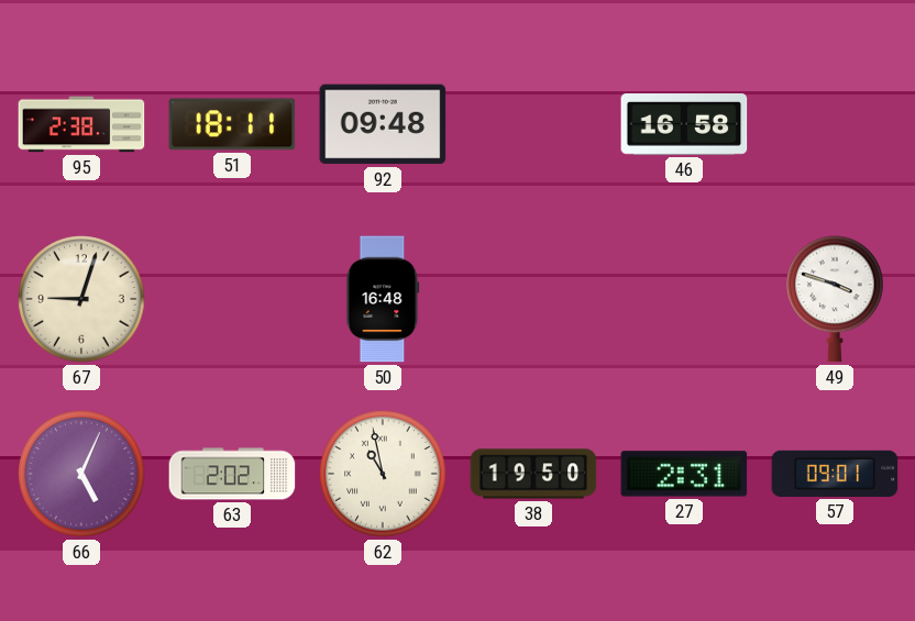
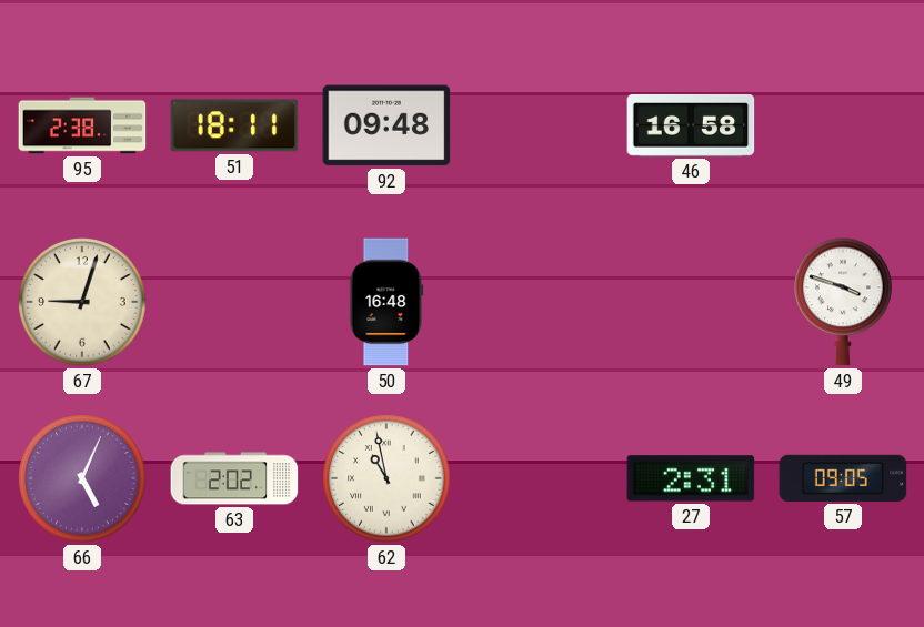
38: 19:50 -> none (533, 474)
57: 09:01 -> 09:05 (843, 478)
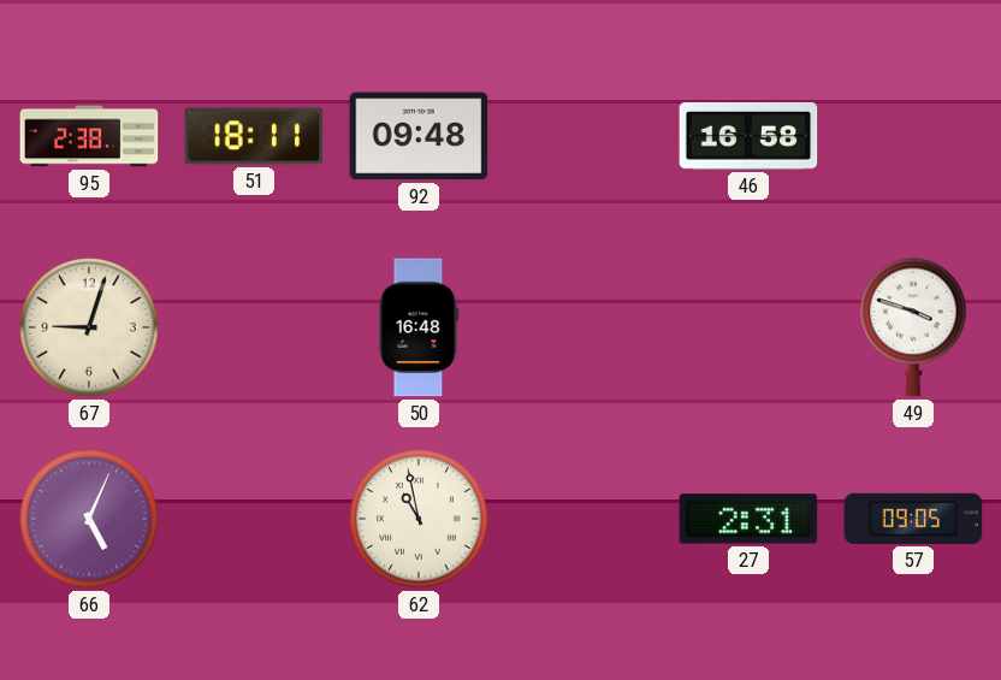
63: 2:02 -> none (234, 478)
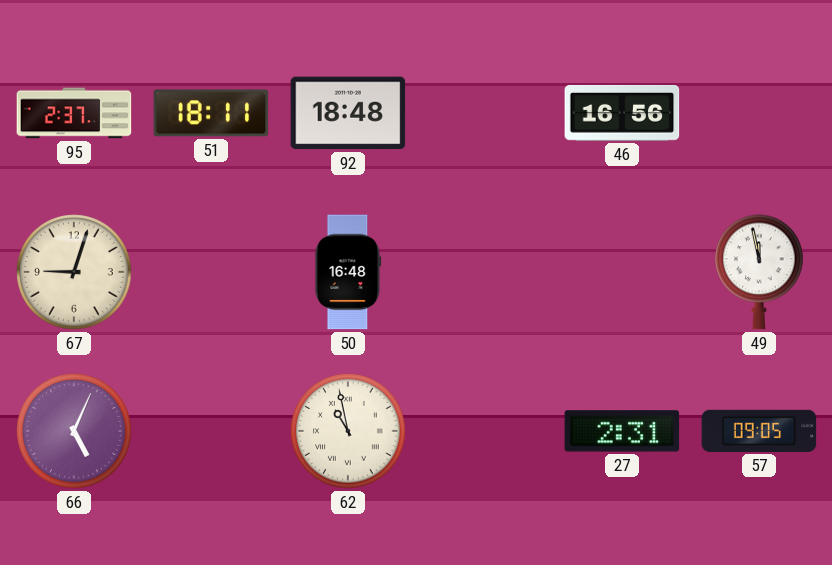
95: 2:38 -> 2:37 (74, 113)
92: 09:48 -> 18:48 (348, 113)
46: 16:58 -> 16:56 (622, 113)
49: 3:48 -> 11:58 (759, 272)
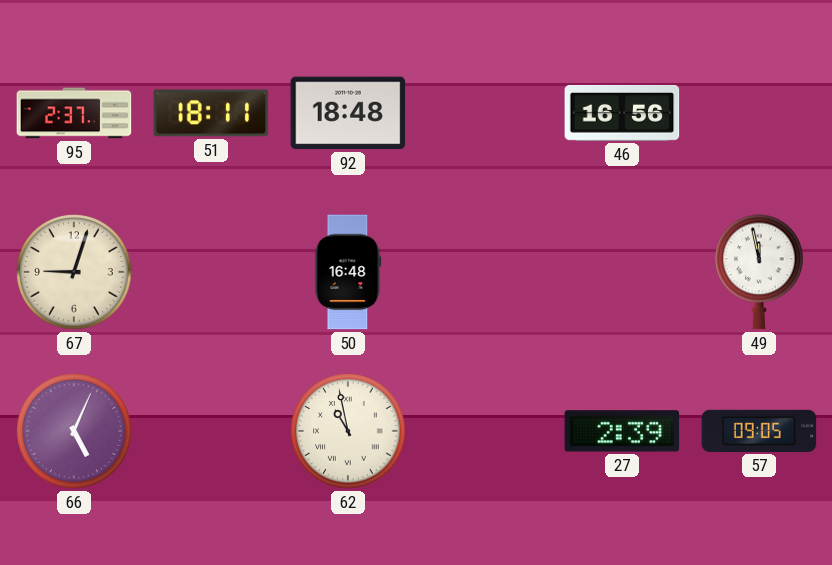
27: 2:31 -> 2:39 (622, 431)
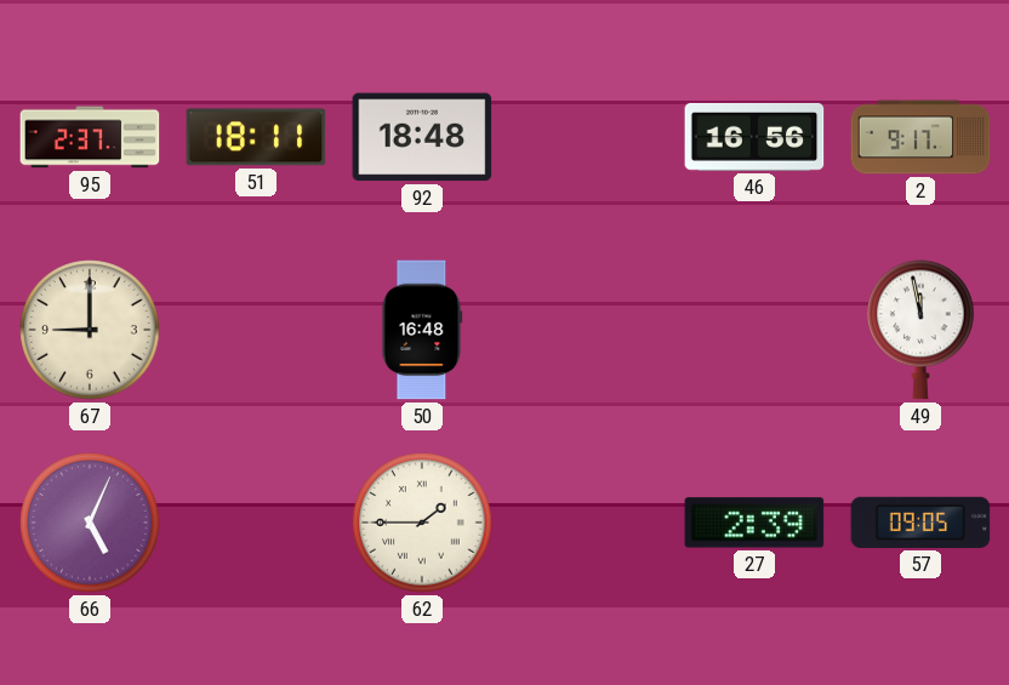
2: none -> 9:17 (920, 137)
67: 9:03 -> 9:00 (90, 330)
62: 10:58 -> 1:45 (422, 523)
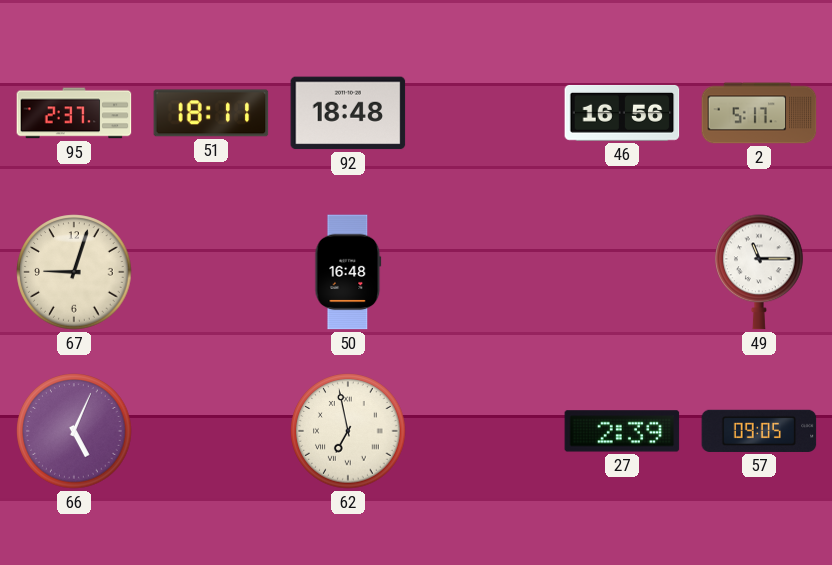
2: 9:17 -> 5:17 (759, 113)
67: 9:00 -> 9:03 (74, 272)
49: 11:58 -> 11:15 (759, 272)
62: 1:45 -> 6:58 (348, 431)
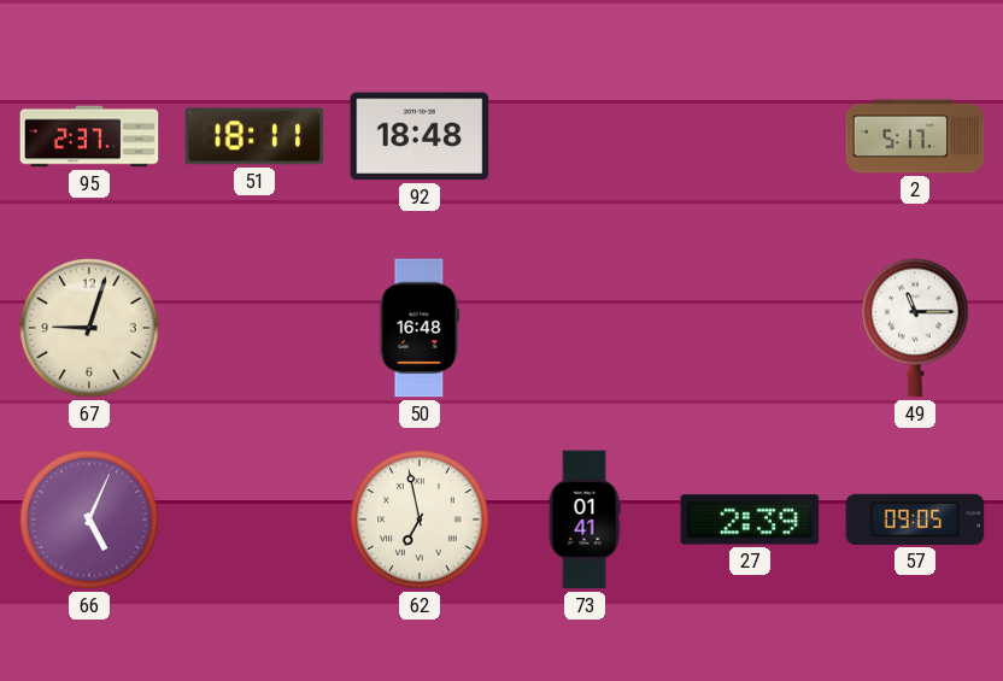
46: 16:56 -> none (622, 113)
73: none -> 01:41 (585, 519)
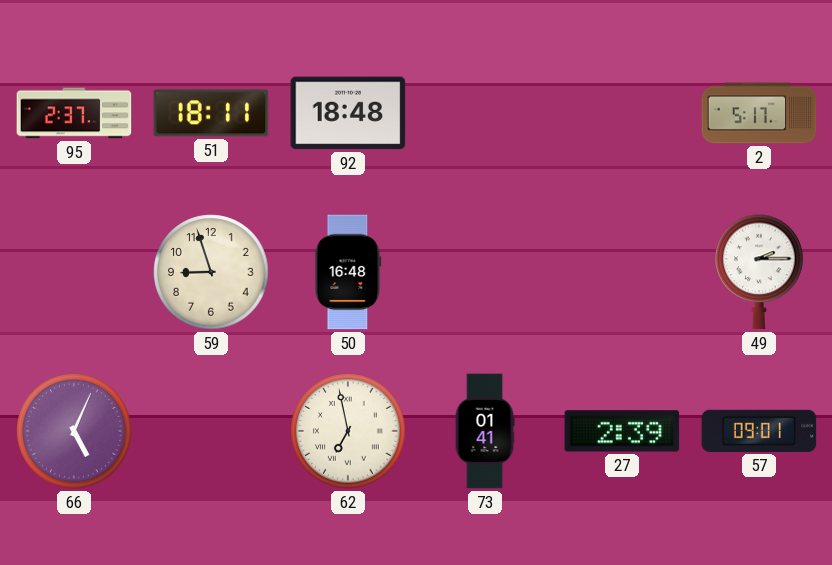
67: 9:03 -> none (89, 328)
59: none -> 8:57 (211, 272)
49: 11:15 -> 2:15 (759, 272)
57: 09:05 -> 09:01 (759, 431)
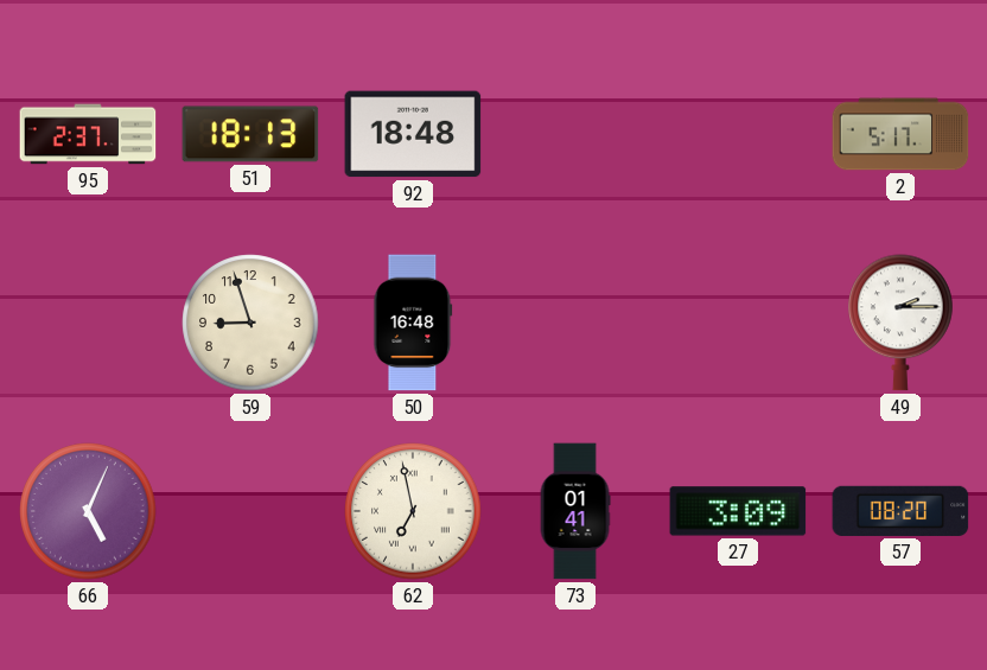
51: 18:11 -> 18:13 (250, 134)
27: 2:39 -> 3:09 (738, 511)
57: 09:01 -> 08:20 (900, 511)
